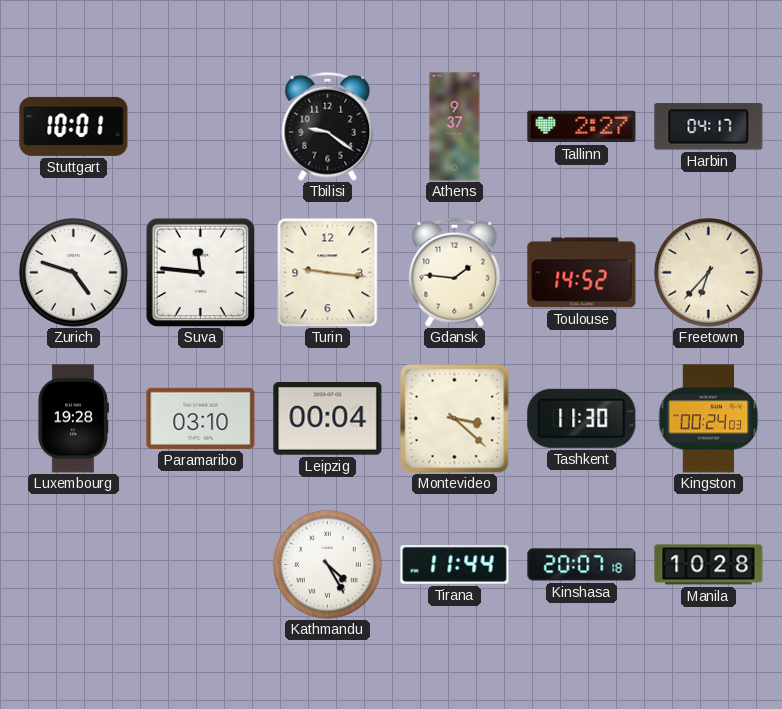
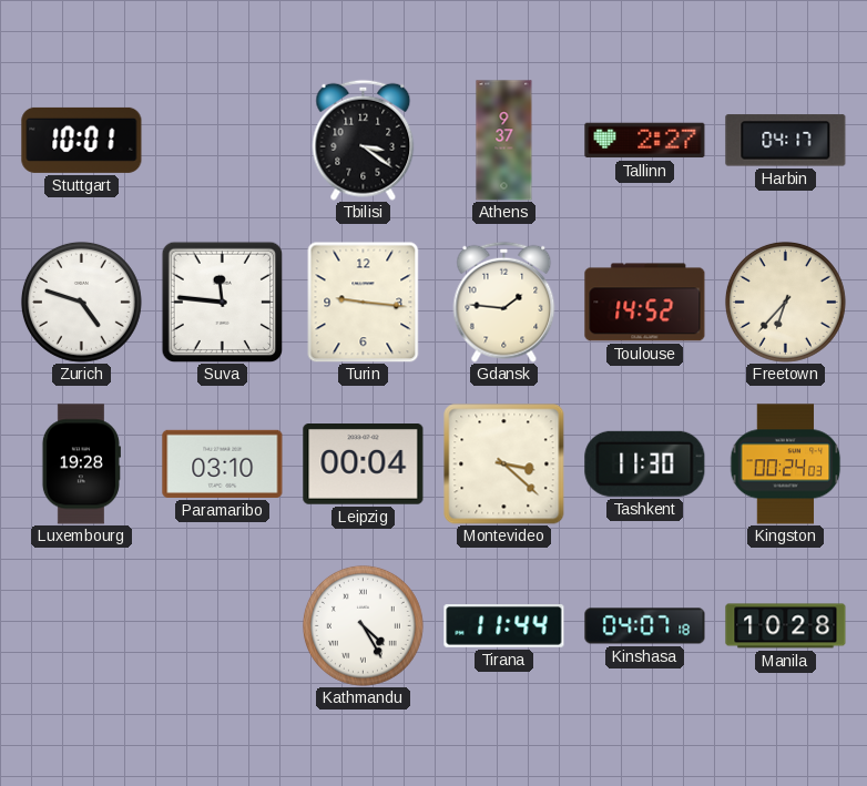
Tbilisi: 9:21 -> 3:21 (364, 140)
Kinshasa: 20:07 -> 04:07 (645, 626)
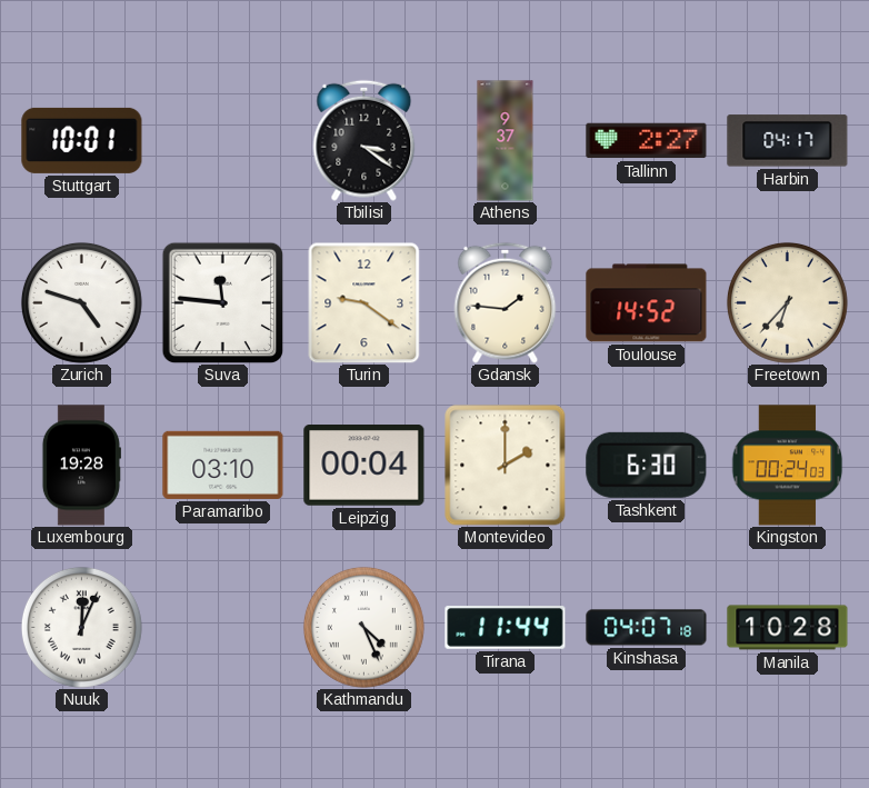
Turin: 9:16 -> 9:21 (364, 302)
Montevideo: 3:22 -> 2:00 (506, 466)
Tashkent: 11:30 -> 6:30 (647, 465)
Nuuk: none -> 12:04 (81, 627)
Kathmandu: 4:25 -> 4:26 (363, 627)
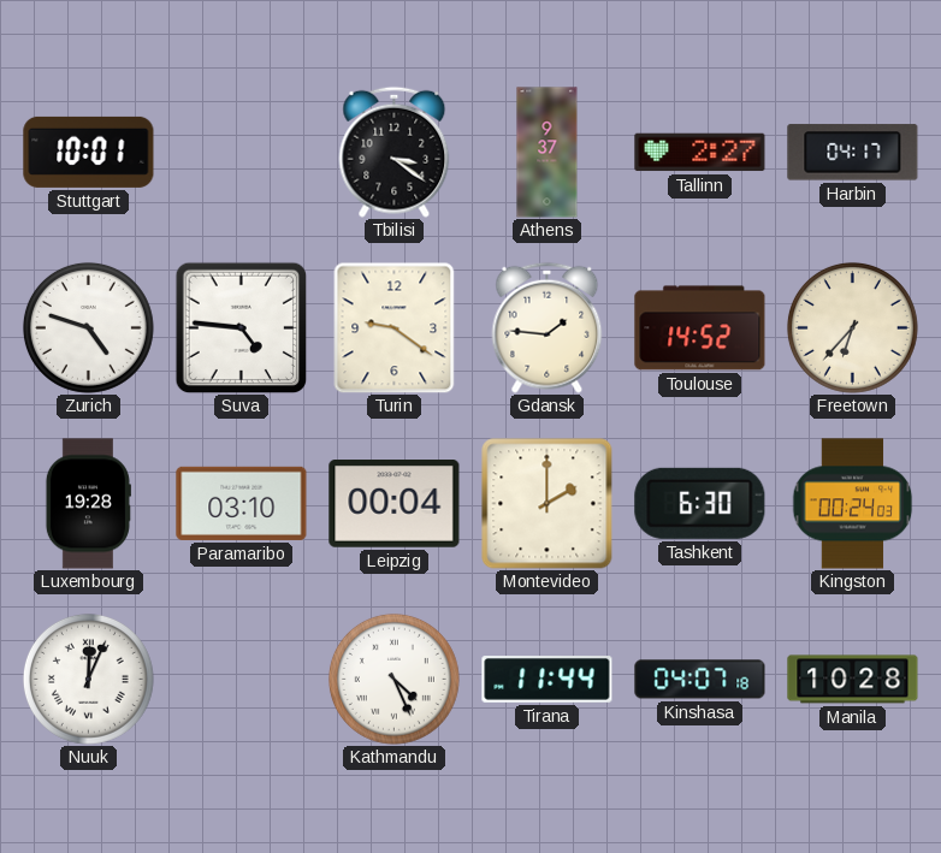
Suva: 11:46 -> 4:46 (241, 327)
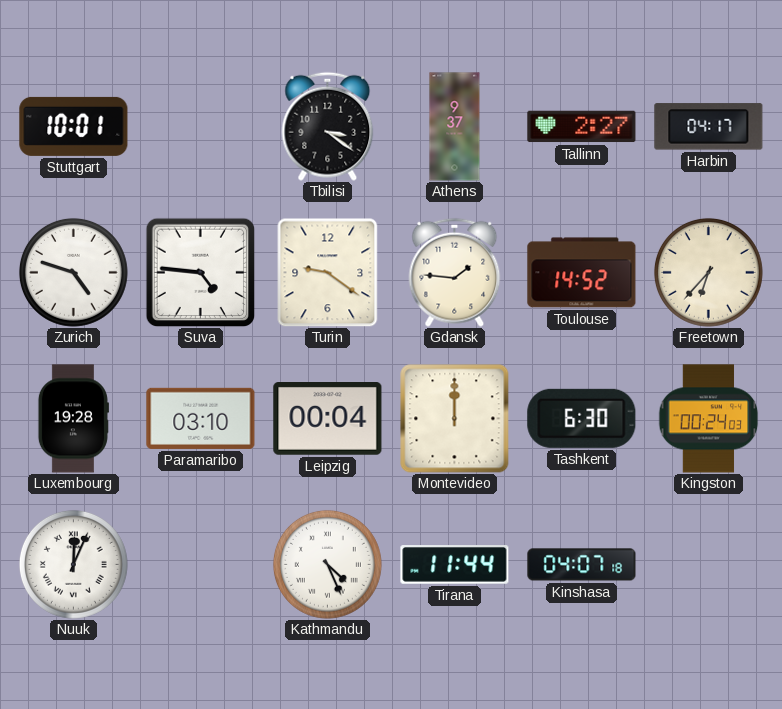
Montevideo: 2:00 -> 12:00 (455, 419)
Manila: 10:28 -> none (853, 680)
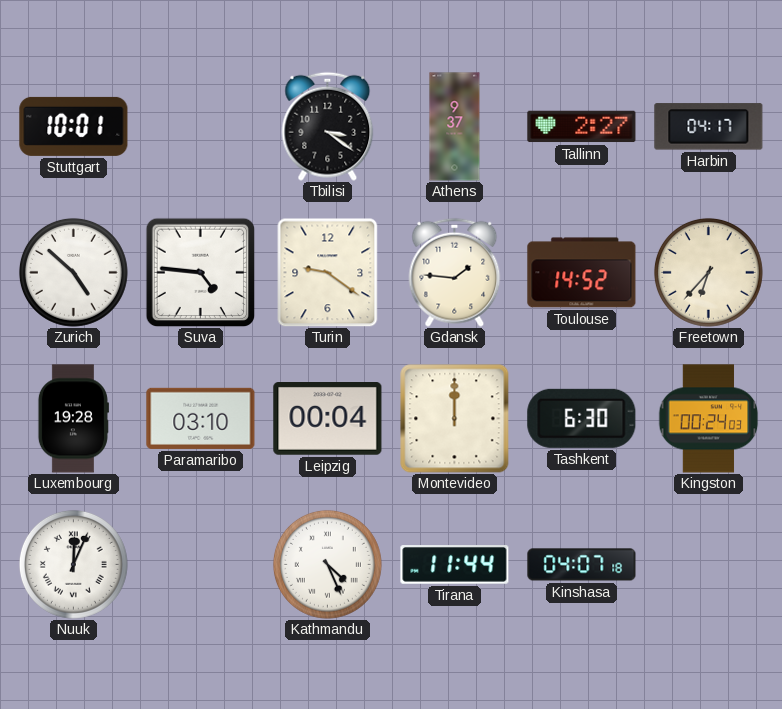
Zurich: 4:48 -> 4:52 (73, 272)
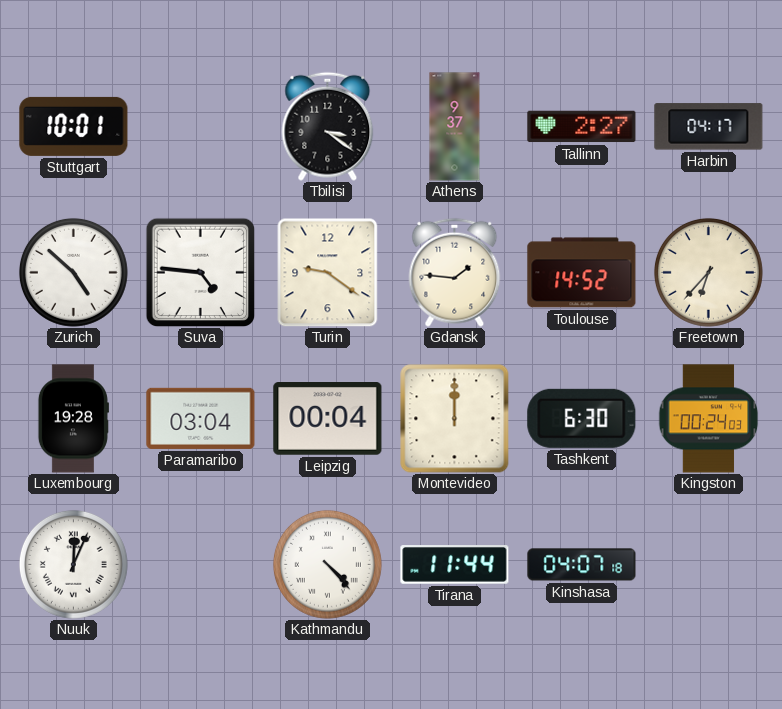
Paramaribo: 03:10 -> 03:04 (201, 418)
Kathmandu: 4:26 -> 4:23 (327, 564)
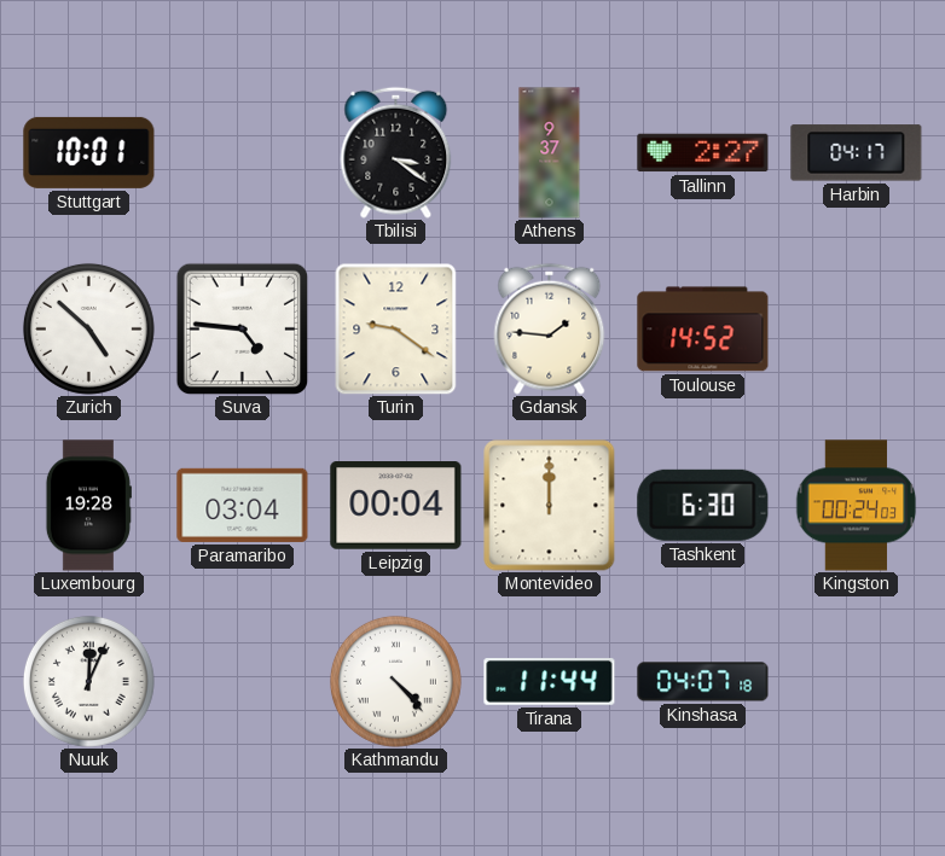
Freetown: 6:37 -> none (708, 272)
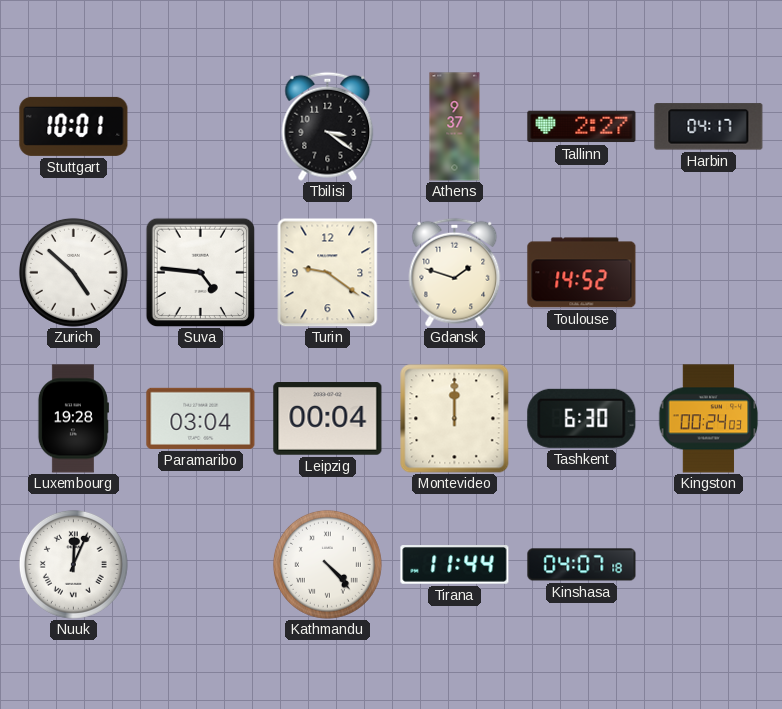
Gdansk: 1:46 -> 1:48 (455, 272)
